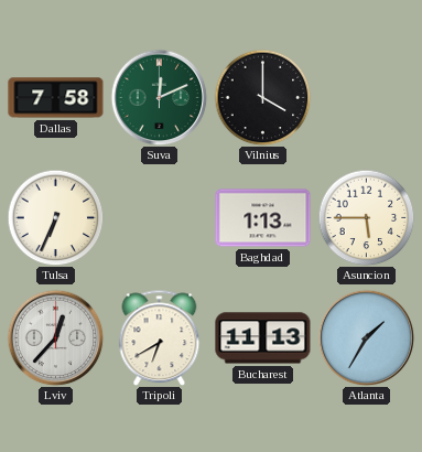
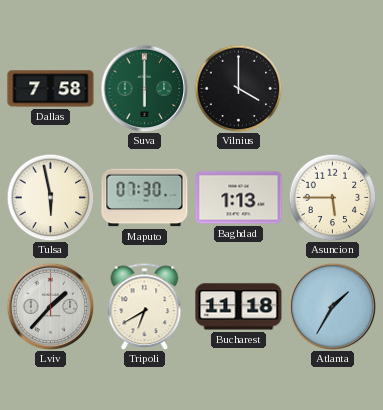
Suva: 12:11 -> 6:00 (144, 88)
Tulsa: 6:34 -> 5:58 (50, 197)
Maputo: none -> 07:30 (145, 198)
Lviv: 12:37 -> 1:37 (50, 306)
Bucharest: 11:13 -> 11:18 (239, 307)
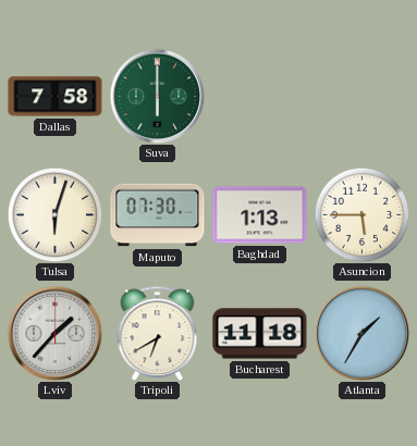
Vilnius: 4:00 -> none (238, 88)
Tulsa: 5:58 -> 6:03 (54, 214)
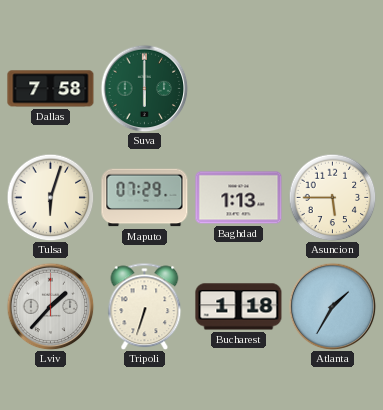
Maputo: 07:30 -> 07:29 (145, 198)
Tripoli: 6:40 -> 6:33 (145, 306)
Bucharest: 11:18 -> 1:18 (239, 307)
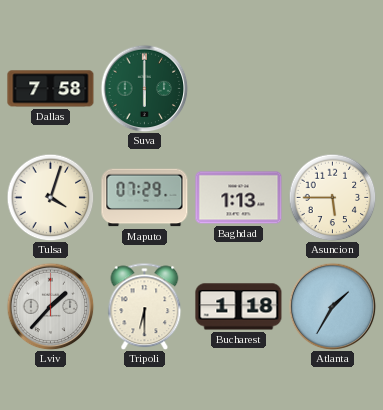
Tulsa: 6:03 -> 4:03 (50, 197)
Tripoli: 6:33 -> 6:30 (145, 306)
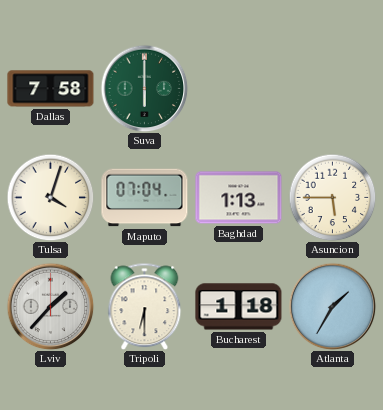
Maputo: 07:29 -> 07:04 (145, 198)
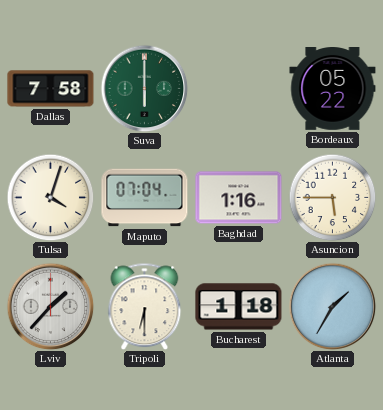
Bordeaux: none -> 05:22 (333, 89)
Baghdad: 1:13 -> 1:16 (239, 198)
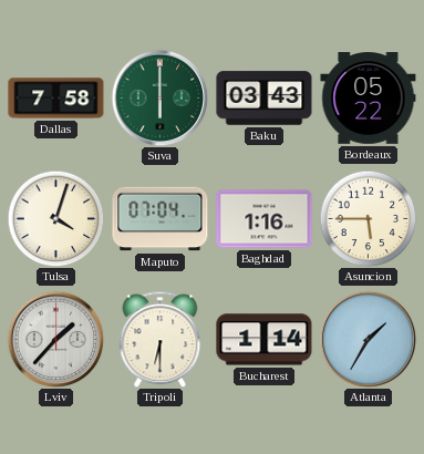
Baku: none -> 03:43 (265, 99)
Bucharest: 1:18 -> 1:14 (265, 340)
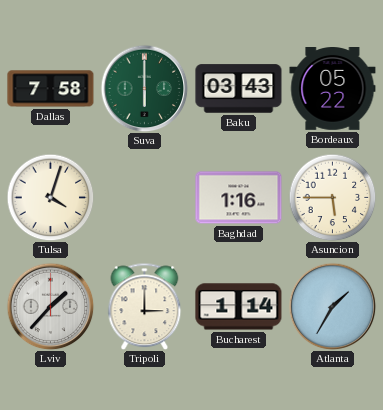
Maputo: 07:04 -> none (161, 219)
Tripoli: 6:30 -> 3:00 (145, 306)
